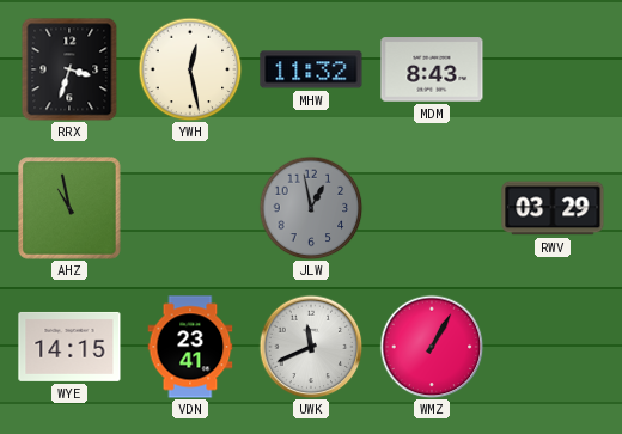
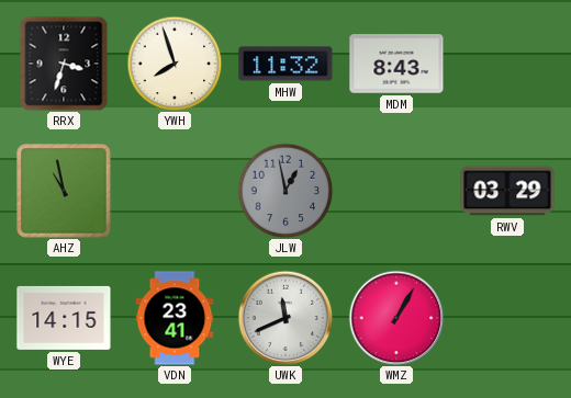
YWH: 12:28 -> 7:57 (175, 64)
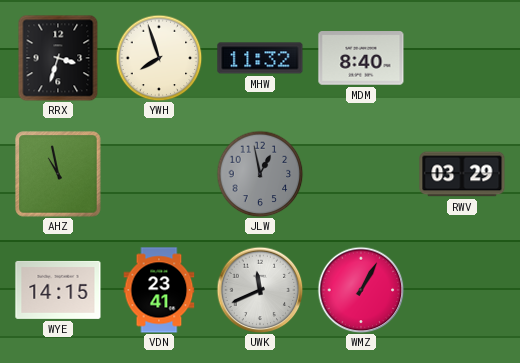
MDM: 8:43 -> 8:40 (361, 58)
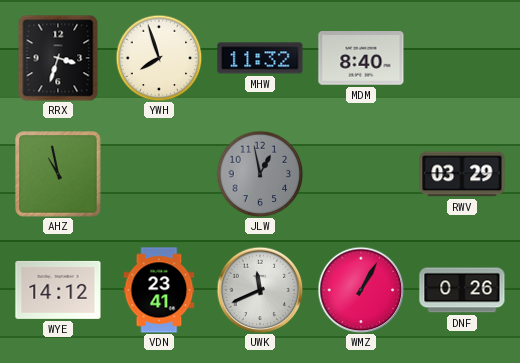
WYE: 14:15 -> 14:12 (58, 290)
DNF: none -> 0:26 (462, 290)
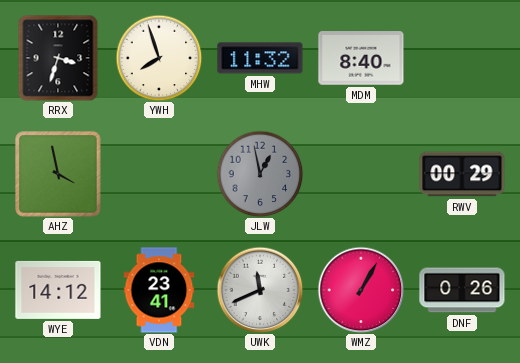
AHZ: 10:58 -> 3:58 (58, 174)
RWV: 03:29 -> 00:29 (462, 174)
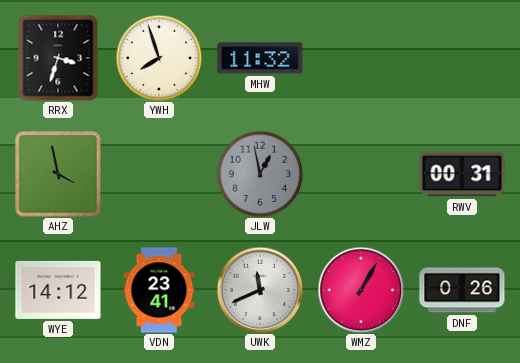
MDM: 8:40 -> none (361, 58)
RWV: 00:29 -> 00:31 (462, 174)
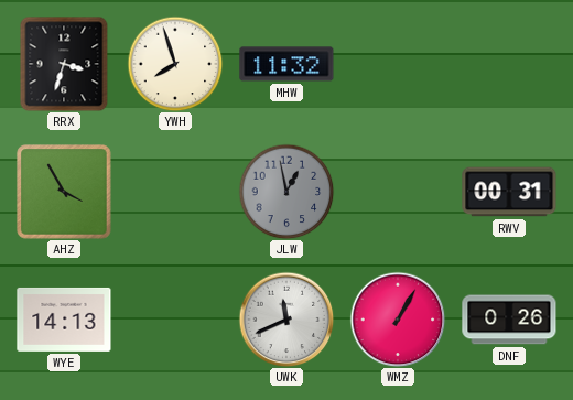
AHZ: 3:58 -> 3:55 (64, 192)
WYE: 14:12 -> 14:13 (64, 320)
VDN: 23:41 -> none (159, 290)
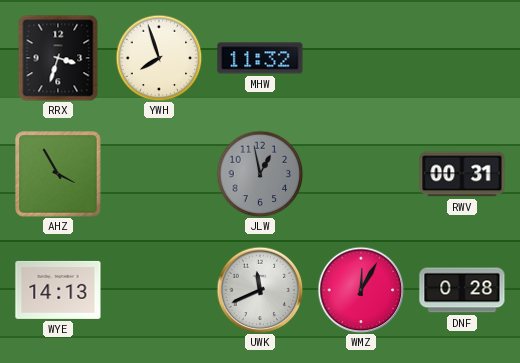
WMZ: 1:05 -> 12:05 (361, 290)
DNF: 0:26 -> 0:28 (462, 290)
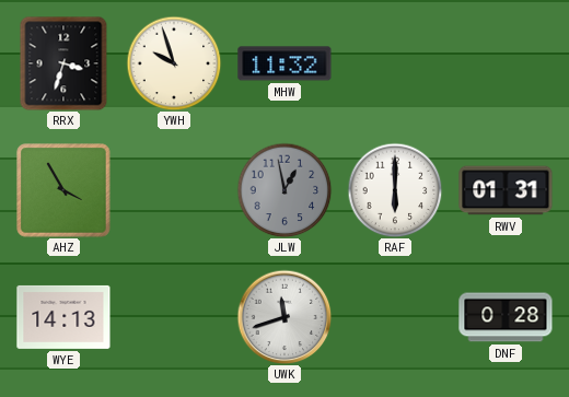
YWH: 7:57 -> 9:57 (174, 63)
RAF: none -> 6:00 (395, 190)
RWV: 00:31 -> 01:31 (506, 190)
UWK: 11:41 -> 11:42 (284, 317)
WMZ: 12:05 -> none (361, 290)
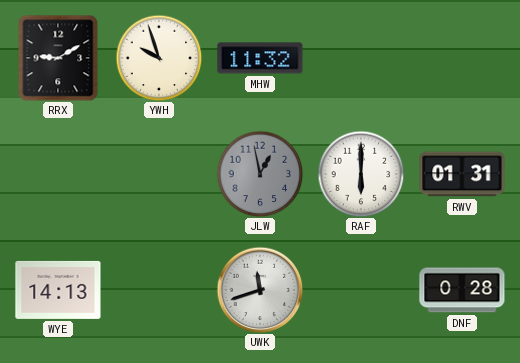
RRX: 3:33 -> 9:10 (58, 58)
AHZ: 3:55 -> none (63, 190)
